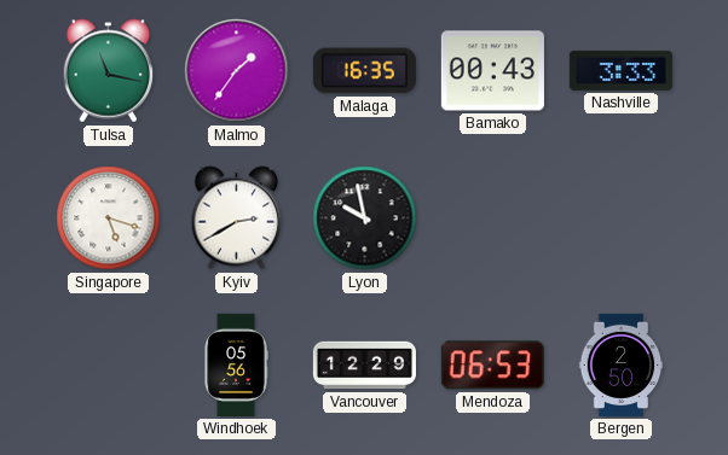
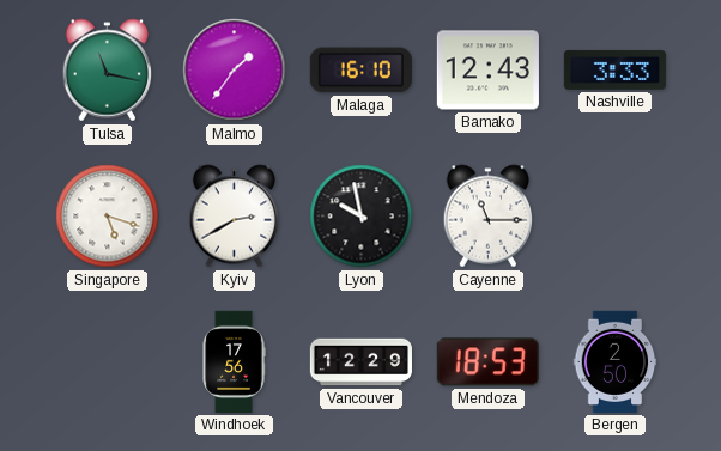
Malaga: 16:35 -> 16:10 (360, 71)
Bamako: 00:43 -> 12:43 (487, 71)
Cayenne: none -> 11:15 (489, 217)
Windhoek: 05:56 -> 17:56 (234, 361)
Mendoza: 06:53 -> 18:53 (487, 362)
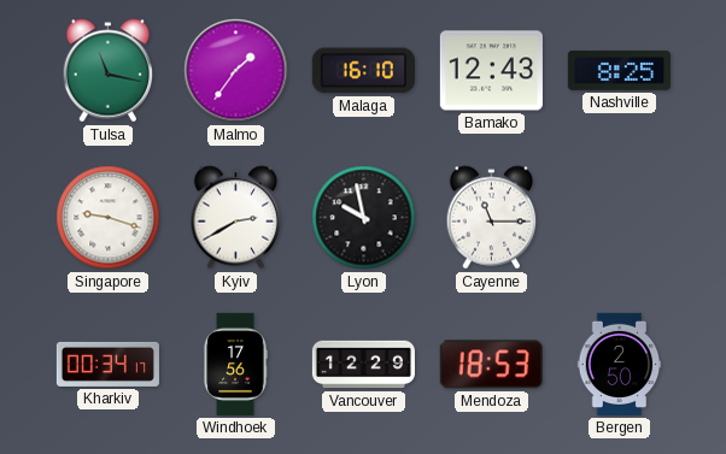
Nashville: 3:33 -> 8:25 (619, 70)
Singapore: 5:18 -> 9:18 (109, 218)
Kharkiv: none -> 00:34 (107, 364)
